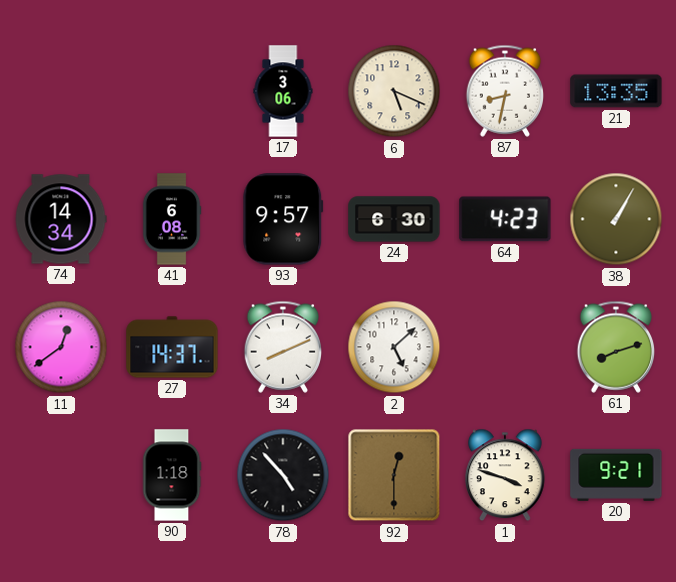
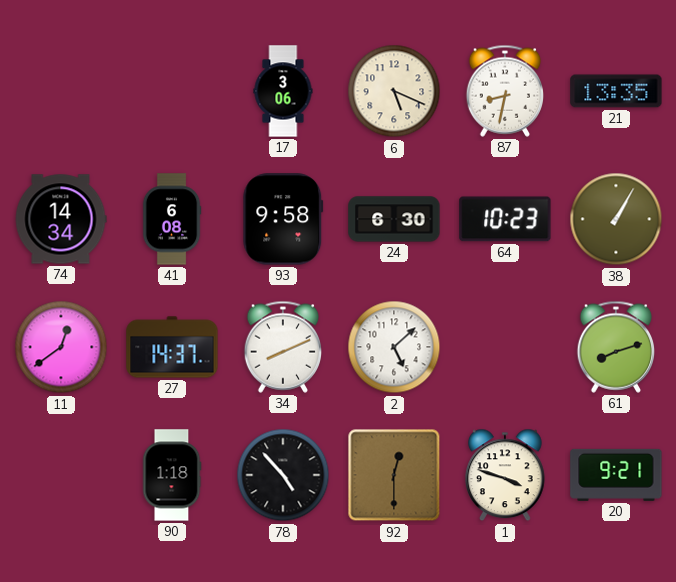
93: 9:57 -> 9:58 (283, 219)
64: 4:23 -> 10:23 (505, 219)
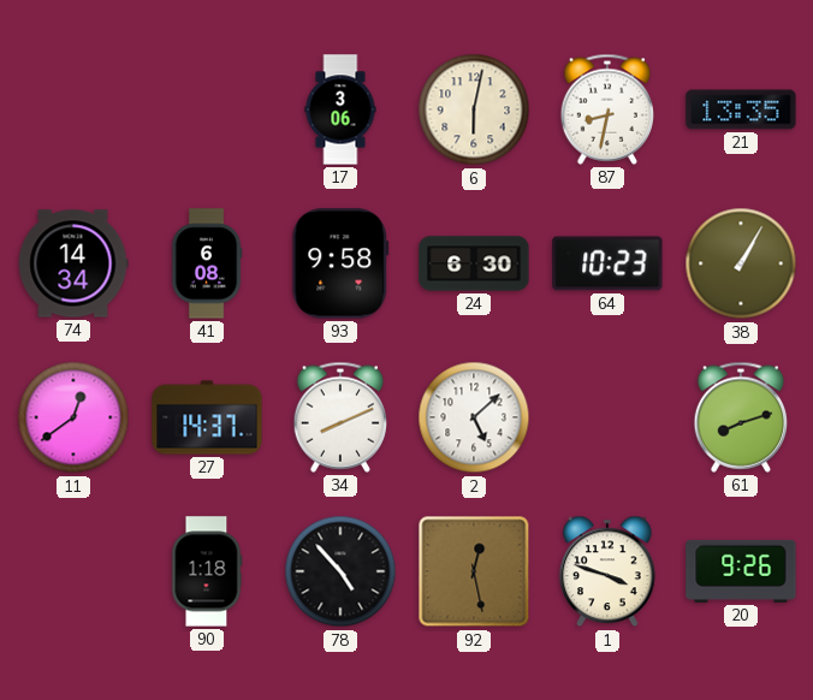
6: 5:19 -> 6:02 (474, 109)
92: 12:30 -> 12:28 (474, 571)
20: 9:21 -> 9:26 (741, 571)
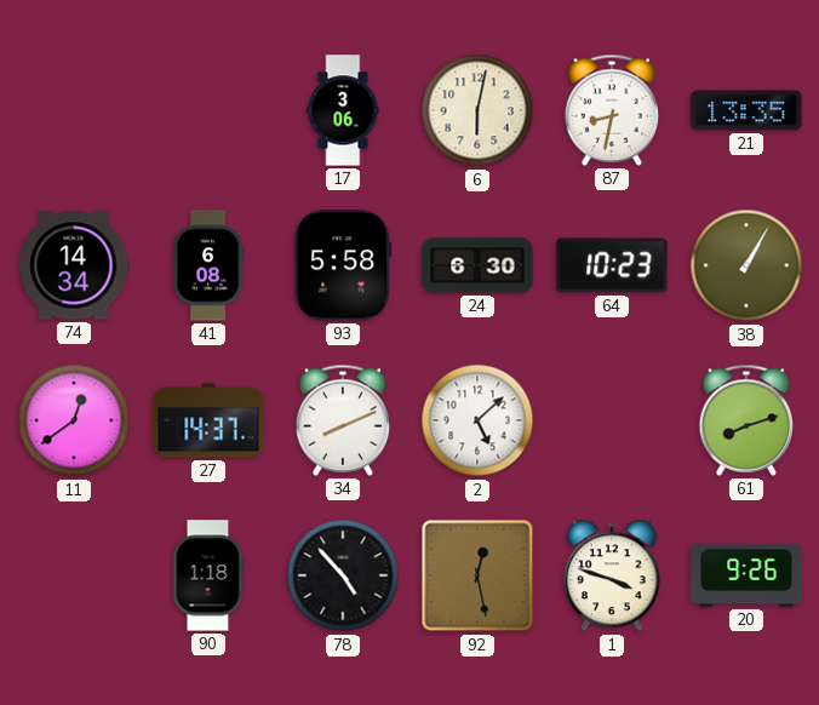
93: 9:58 -> 5:58 (343, 265)
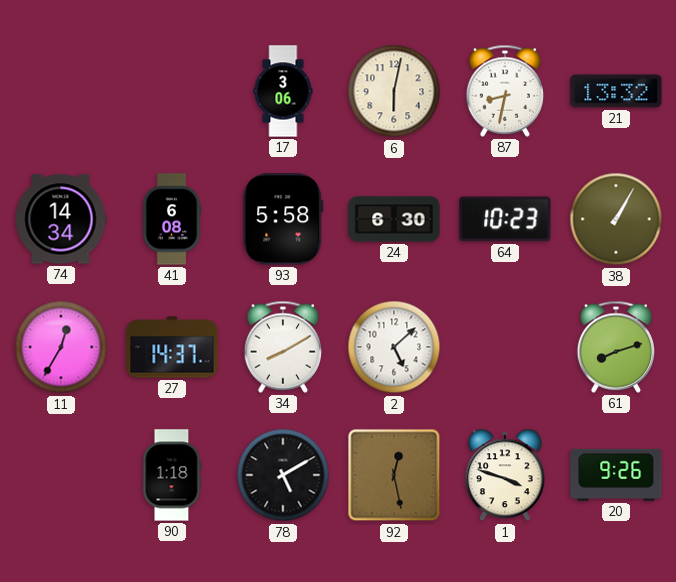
21: 13:35 -> 13:32 (616, 91)
11: 12:39 -> 12:35 (61, 347)
34: 8:11 -> 8:10 (283, 347)
78: 4:53 -> 5:10 (283, 475)
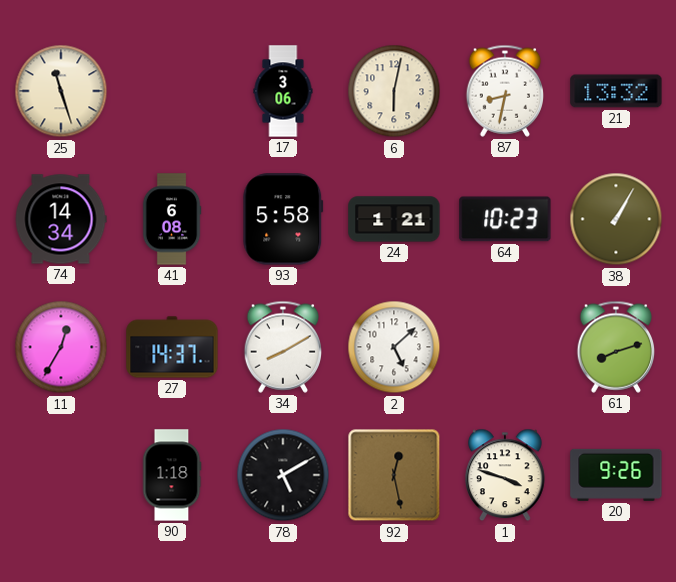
25: none -> 11:27 (61, 91)
24: 6:30 -> 1:21 (394, 219)
